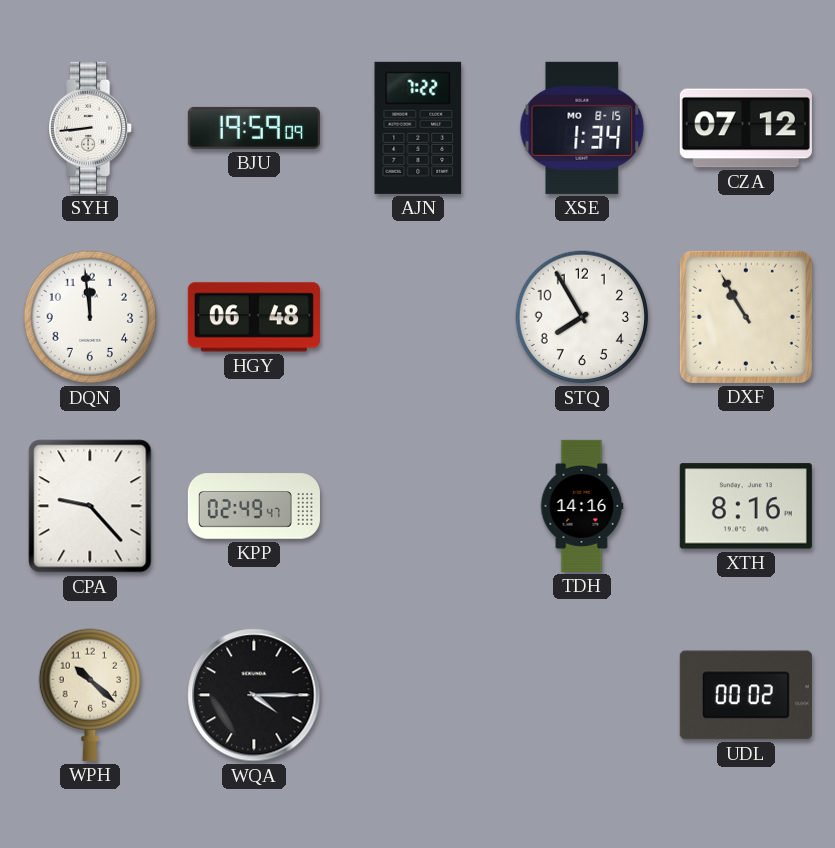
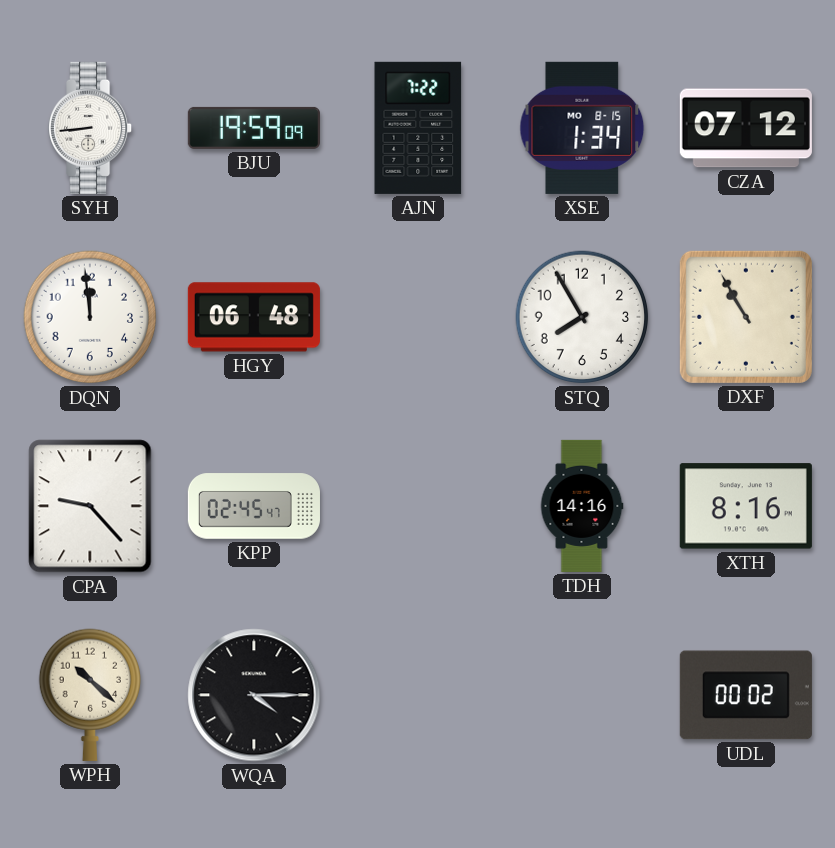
KPP: 02:49 -> 02:45 (254, 506)
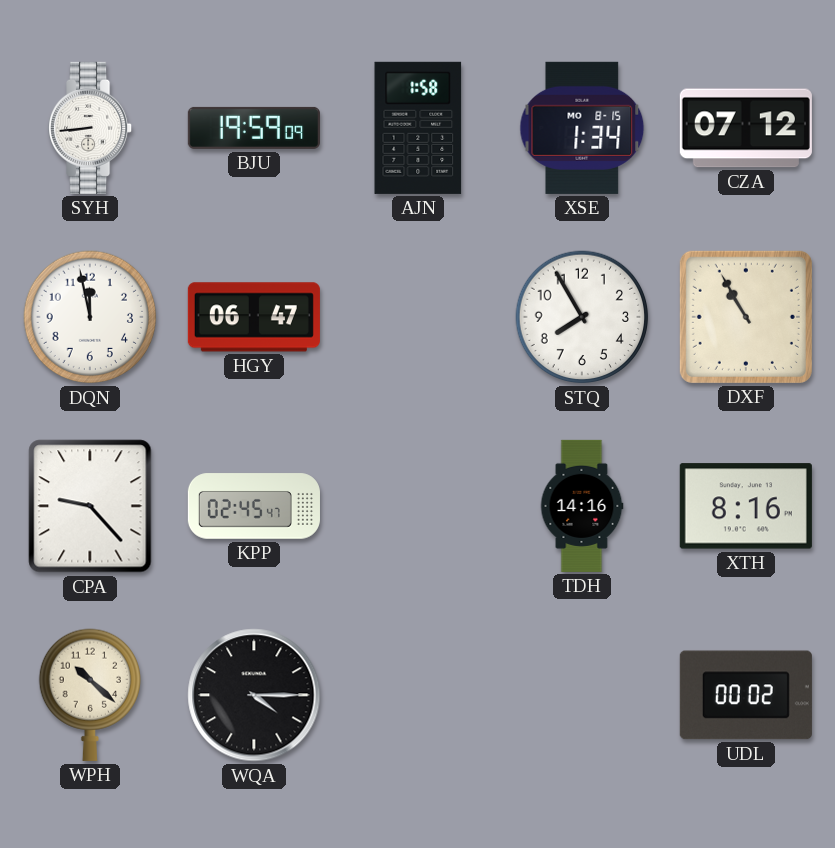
AJN: 7:22 -> 1:58 (418, 128)
DQN: 11:59 -> 11:58 (90, 317)
HGY: 06:48 -> 06:47 (254, 317)
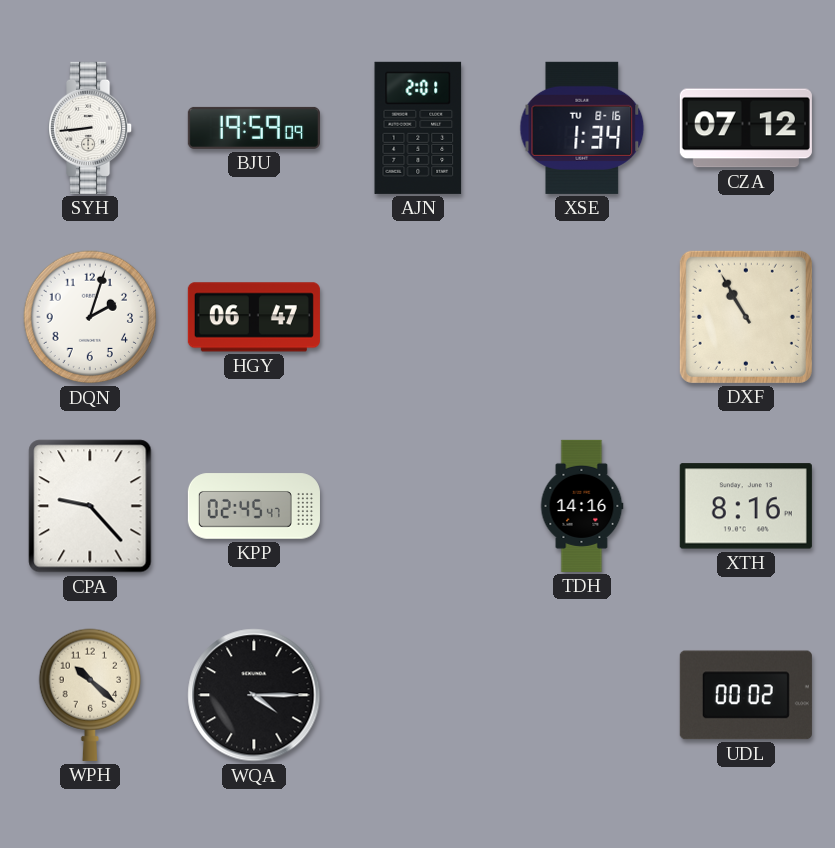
AJN: 1:58 -> 2:01 (418, 128)
XSE date: MO 8-15 -> TU 8-16 (582, 128)
DQN: 11:58 -> 2:03 (90, 317)
STQ: 7:55 -> none (582, 317)
